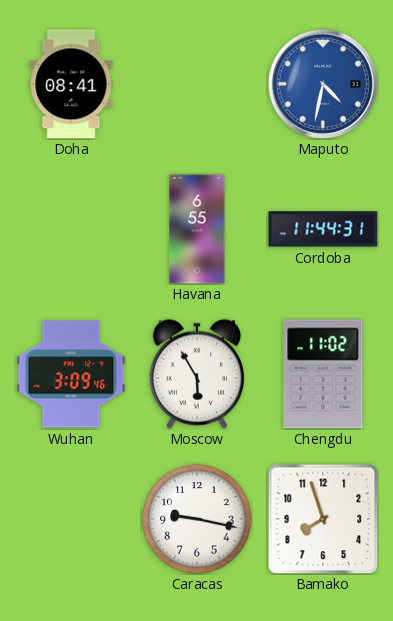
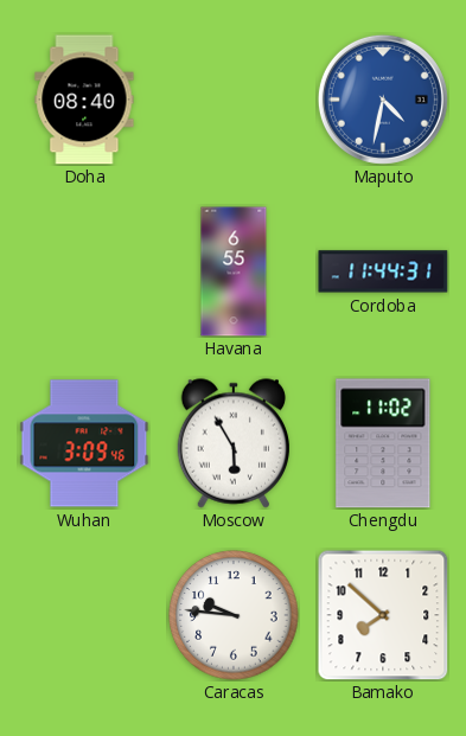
Doha: 08:41 -> 08:40 (84, 100)
Caracas: 9:17 -> 9:46 (234, 615)
Bamako: 7:57 -> 7:52 (383, 615)
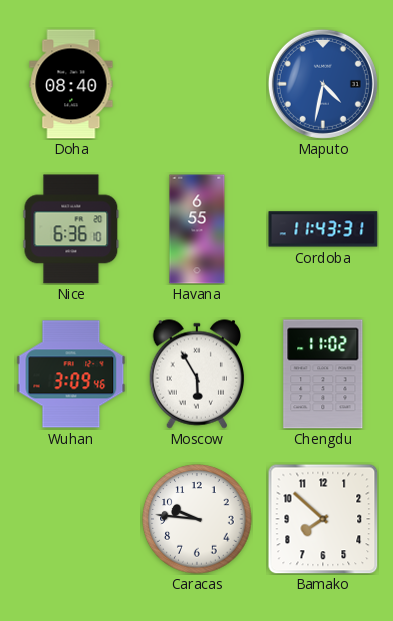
Nice: none -> 6:36 (71, 229)
Cordoba: 11:44 -> 11:43 (323, 229)
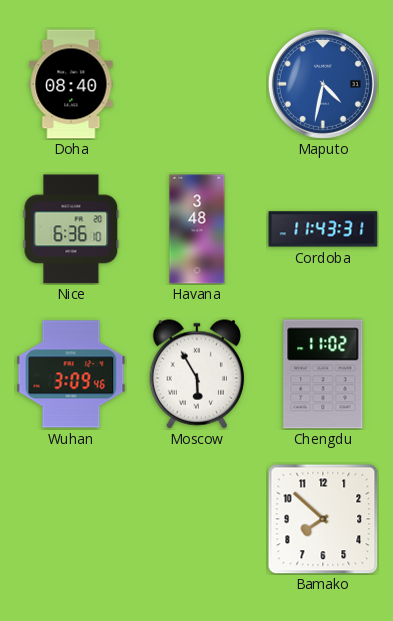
Havana: 6:55 -> 3:48 (197, 229)
Caracas: 9:46 -> none (197, 519)
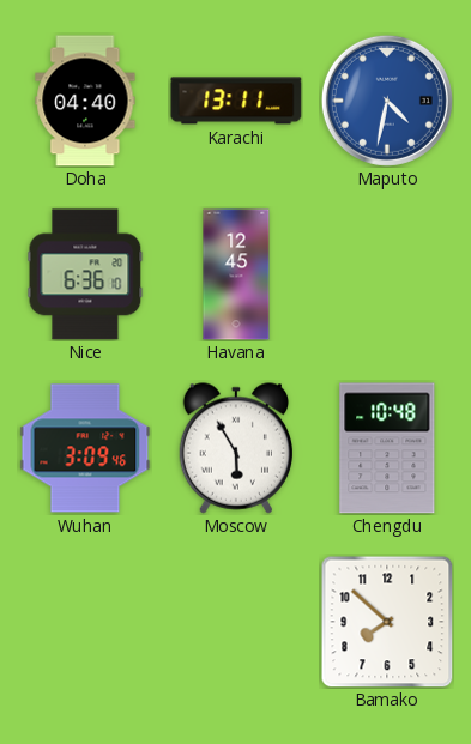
Doha: 08:40 -> 04:40 (85, 101)
Karachi: none -> 13:11 (236, 101)
Havana: 3:48 -> 12:45 (236, 274)
Cordoba: 11:43 -> none (323, 229)
Chengdu: 11:02 -> 10:48 (387, 448)
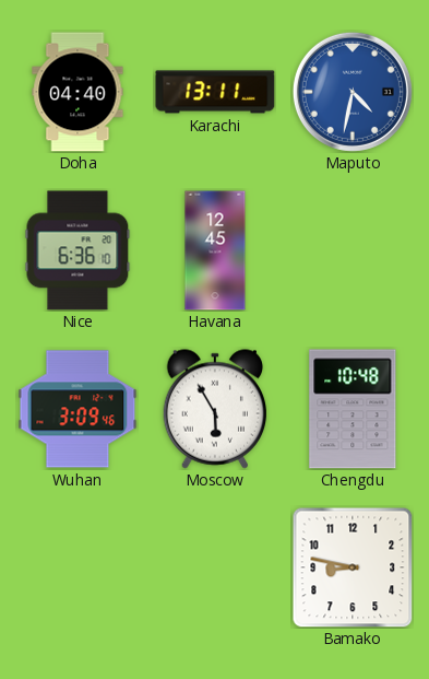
Bamako: 7:52 -> 8:47 (353, 567)
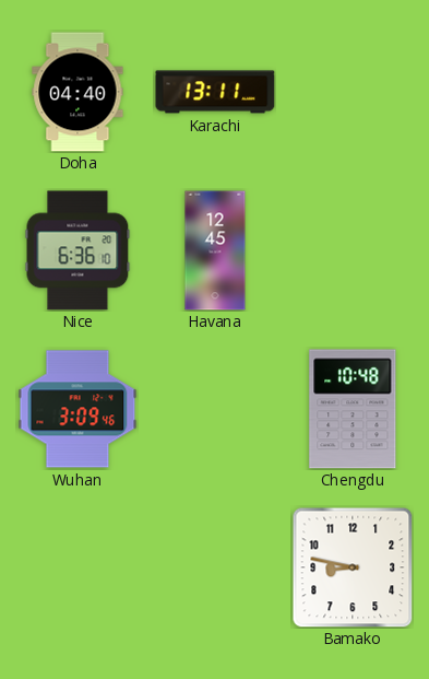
Maputo: 4:32 -> none (353, 92)
Moscow: 5:55 -> none (214, 409)
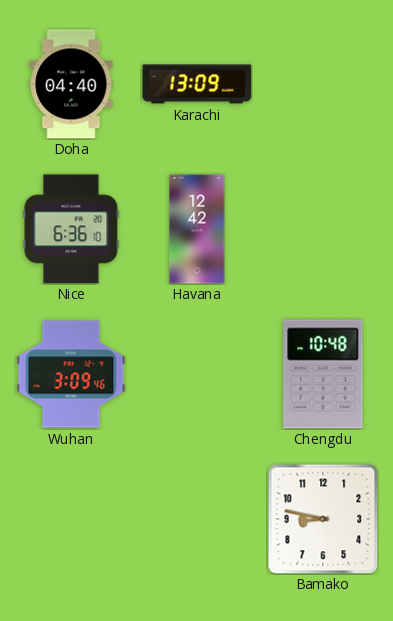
Karachi: 13:11 -> 13:09 (197, 84)
Havana: 12:45 -> 12:42 (197, 229)
